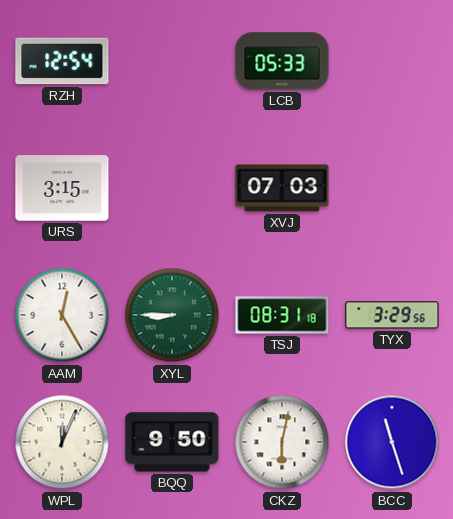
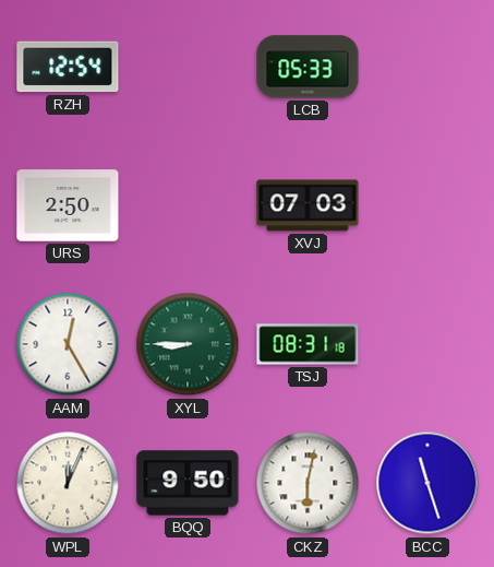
URS: 3:15 -> 2:50 (68, 205)
TYX: 3:29 -> none (392, 315)
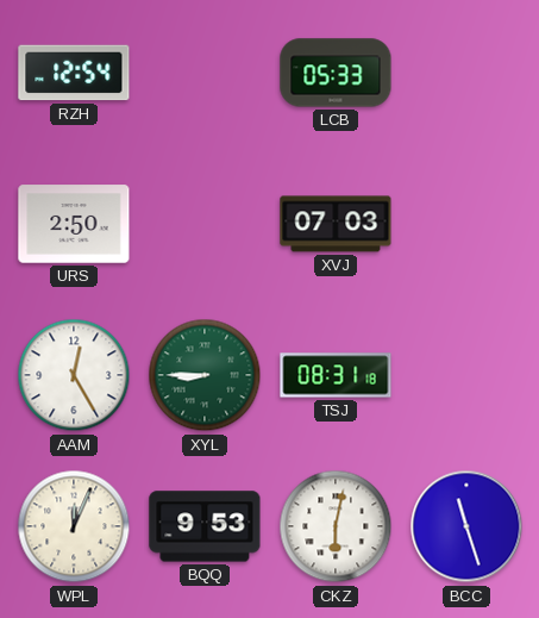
BQQ: 9:50 -> 9:53 (205, 526)
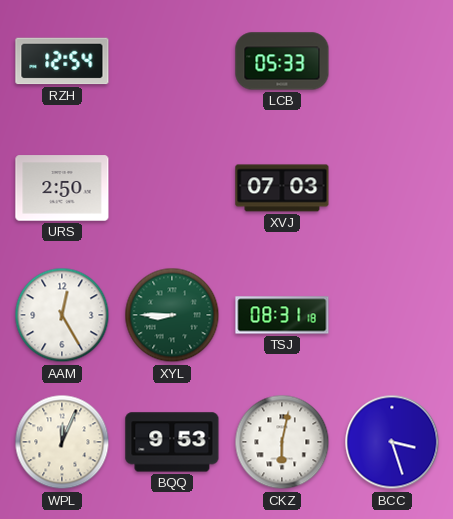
BCC: 11:27 -> 3:27 (392, 442)
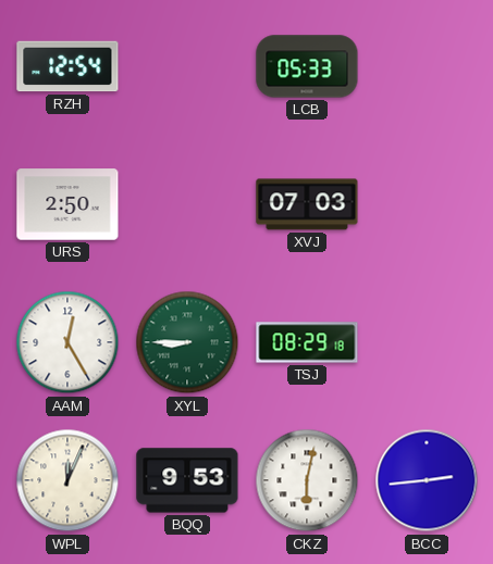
TSJ: 08:31 -> 08:29 (307, 342)
BCC: 3:27 -> 2:44 (427, 480)
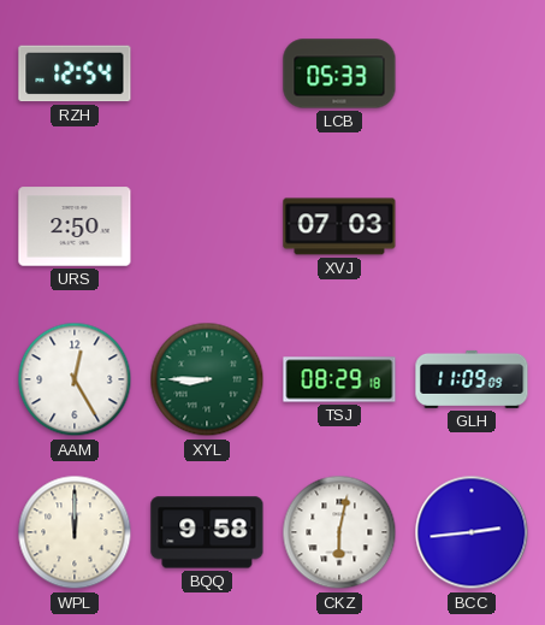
GLH: none -> 11:09 (472, 379)
WPL: 12:04 -> 12:00 (75, 532)
BQQ: 9:53 -> 9:58 (207, 532)
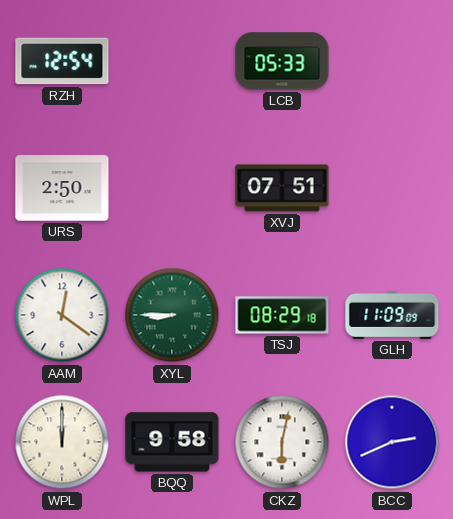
XVJ: 07:03 -> 07:51 (282, 188)
AAM: 12:25 -> 12:21 (62, 315)
BCC: 2:44 -> 2:41 (392, 442)
